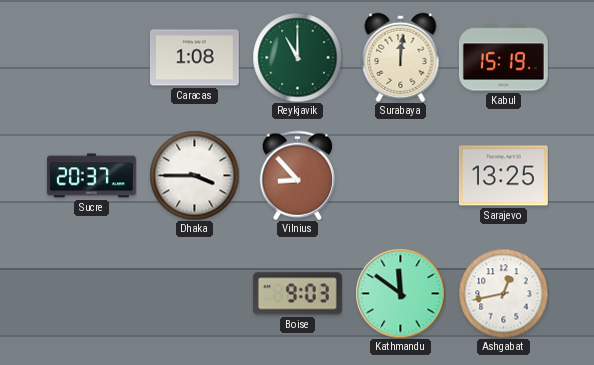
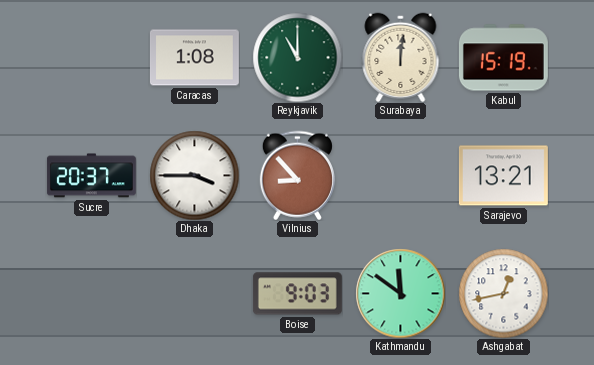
Sarajevo: 13:25 -> 13:21 (503, 176)
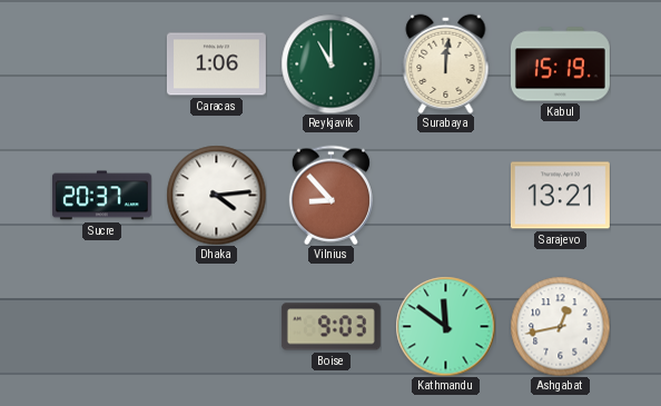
Caracas: 1:08 -> 1:06 (216, 65)
Dhaka: 3:45 -> 4:14 (216, 195)
